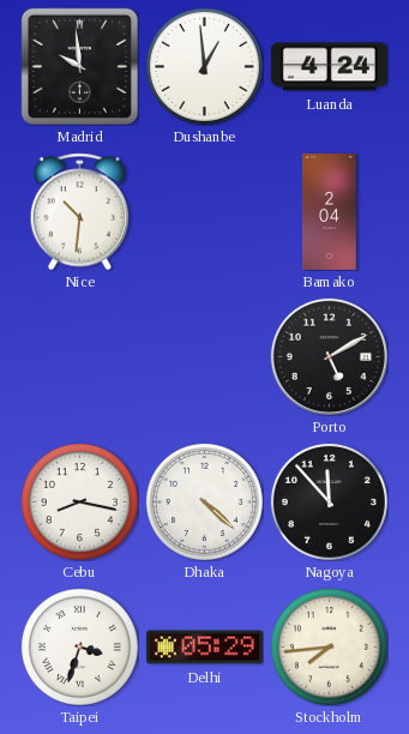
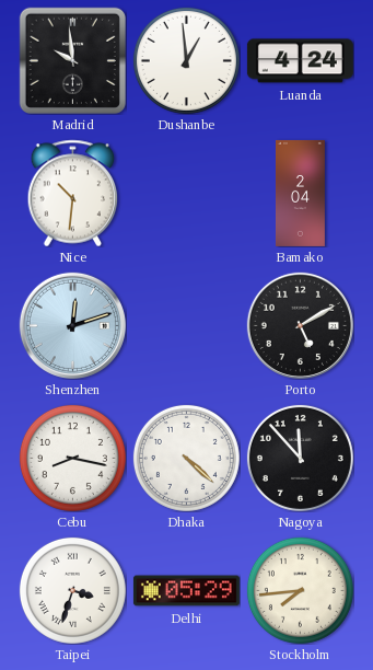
Shenzhen: none -> 12:12 (72, 325)
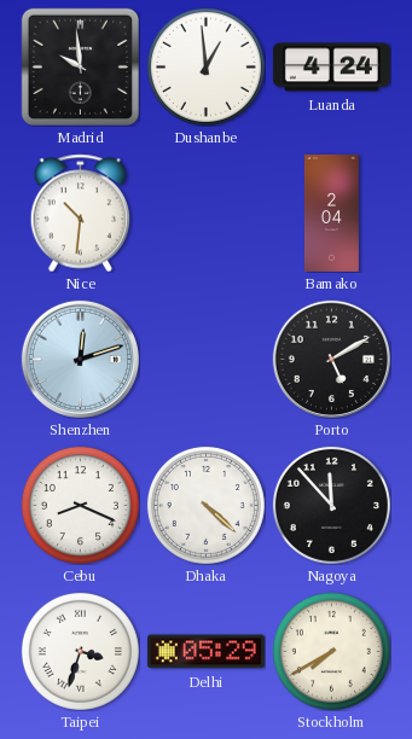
Cebu: 8:17 -> 8:19 (80, 505)
Stockholm: 7:44 -> 7:40 (331, 651)
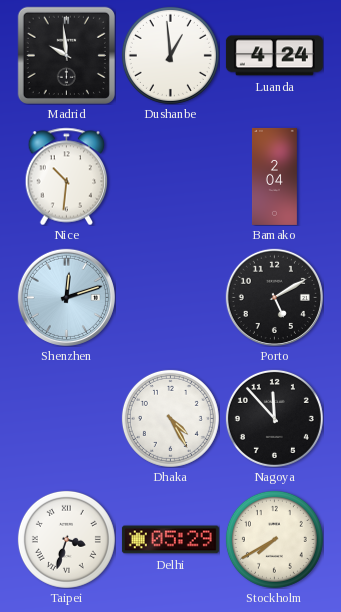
Cebu: 8:19 -> none (80, 505)
Dhaka: 4:22 -> 4:25 (170, 418)
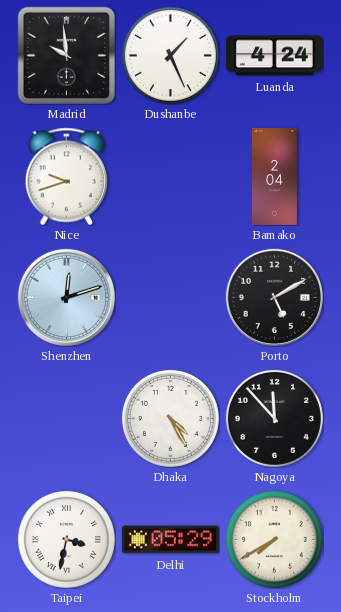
Dushanbe: 12:59 -> 1:26 (170, 55)
Nice: 10:31 -> 9:42 (67, 176)
Taipei: 3:33 -> 3:32 (66, 539)
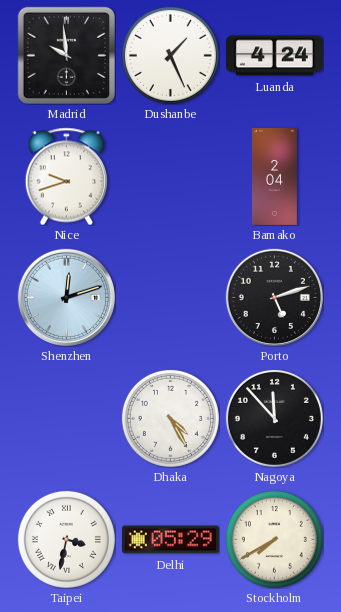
Porto: 5:10 -> 5:12 (274, 297)
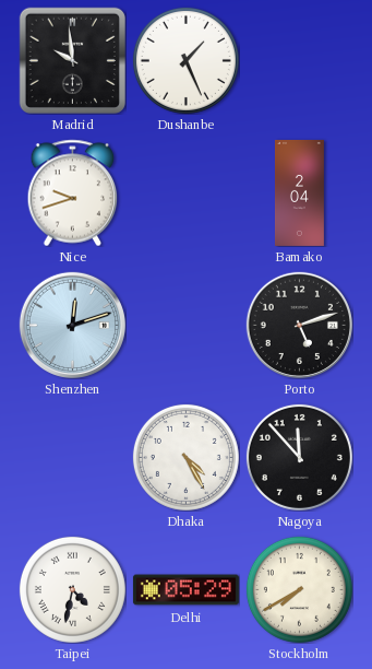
Luanda: 4:24 -> none (274, 56)
Taipei: 3:32 -> 4:32 (72, 589)
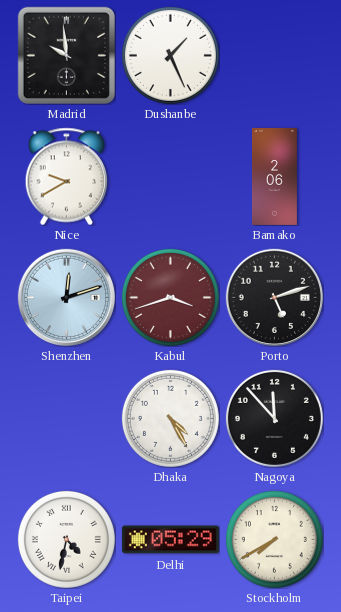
Nice: 9:42 -> 9:40 (67, 176)
Bamako: 2:04 -> 2:06 (275, 176)
Kabul: none -> 3:42 (170, 297)
